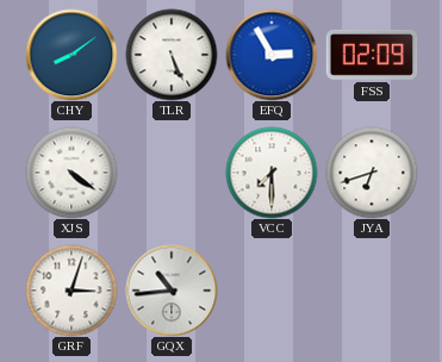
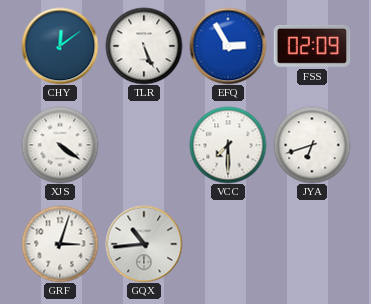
CHY: 8:09 -> 12:09 (60, 46)
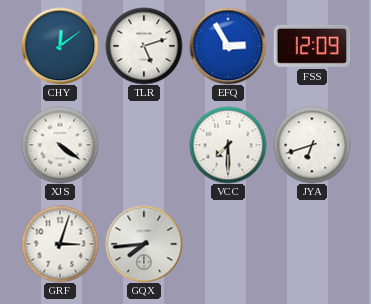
TLR: 5:26 -> 5:12 (144, 46)
FSS: 02:09 -> 12:09 (312, 46)
GQX: 10:44 -> 7:44 (144, 244)
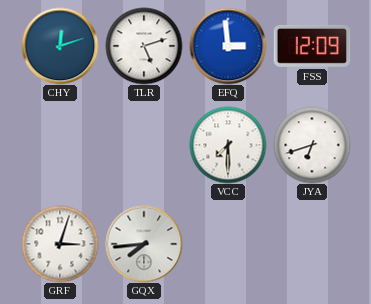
CHY: 12:09 -> 12:12 (60, 46)
EFQ: 2:55 -> 2:59 (228, 46)
XJS: 4:21 -> none (60, 145)
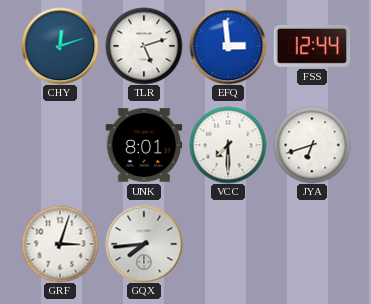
FSS: 12:09 -> 12:44 (312, 46)
UNK: none -> 8:01 (144, 145)
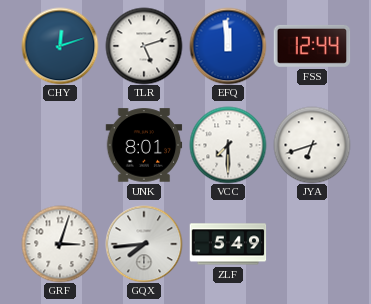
EFQ: 2:59 -> 11:59 (228, 46)
ZLF: none -> 5:49 (228, 244)
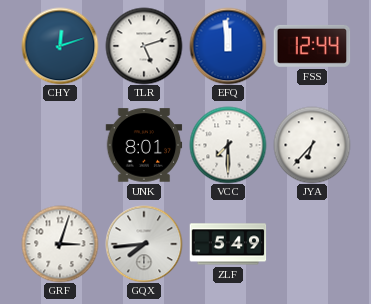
JYA: 6:42 -> 6:37 (312, 145)
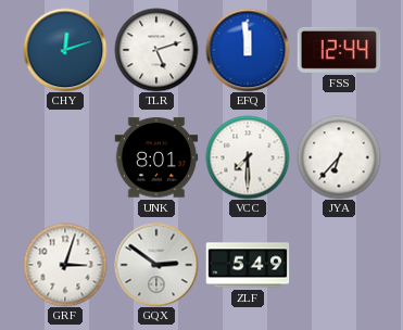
GQX: 7:44 -> 2:51 (156, 265)
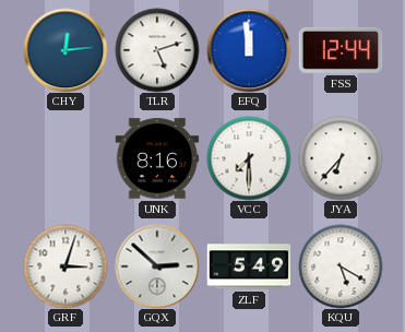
CHY: 12:12 -> 12:14 (65, 50)
UNK: 8:01 -> 8:16 (157, 158)
GQX: 2:51 -> 2:52 (157, 266)
KQU: none -> 5:20 (341, 266)
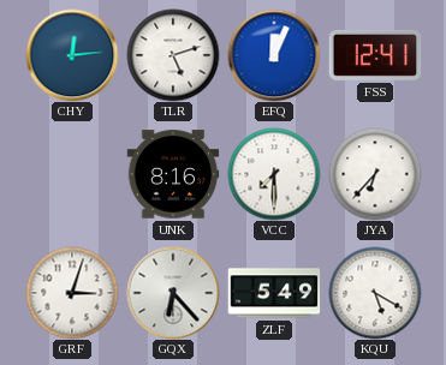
EFQ: 11:59 -> 12:04 (274, 55)
FSS: 12:44 -> 12:41 (375, 55)
GQX: 2:52 -> 6:23 (173, 293)
